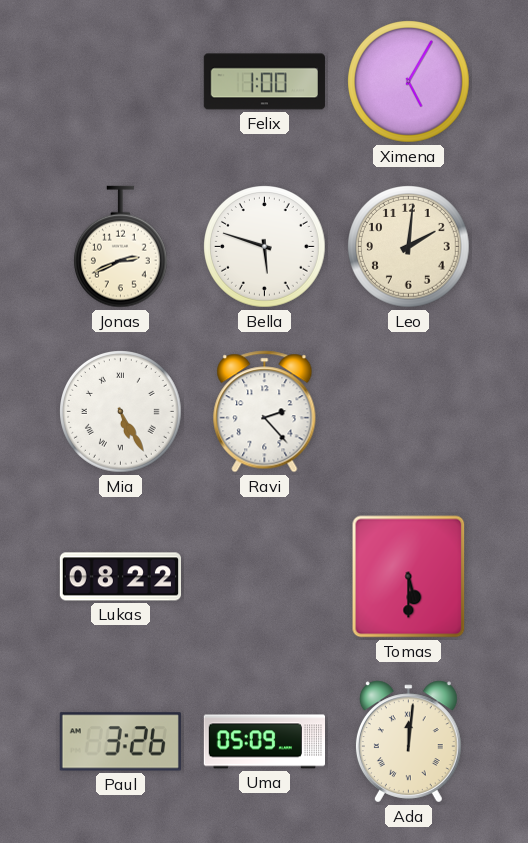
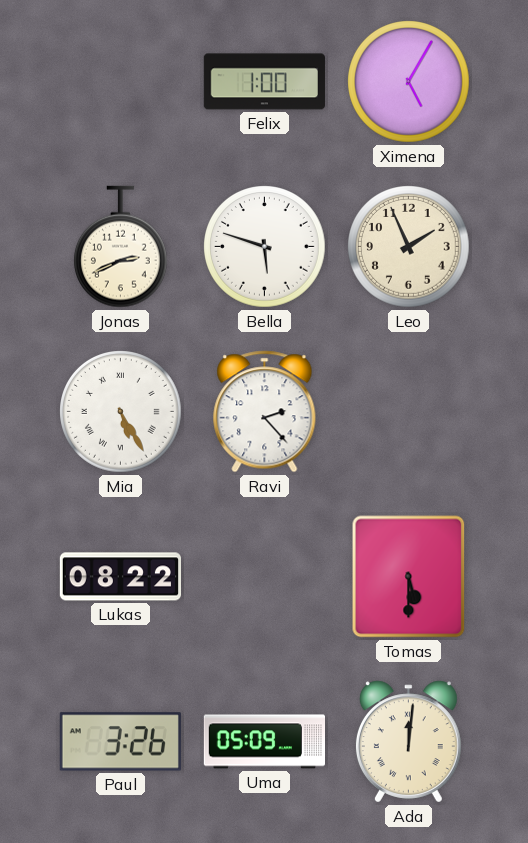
Leo: 2:01 -> 1:56 (409, 247)
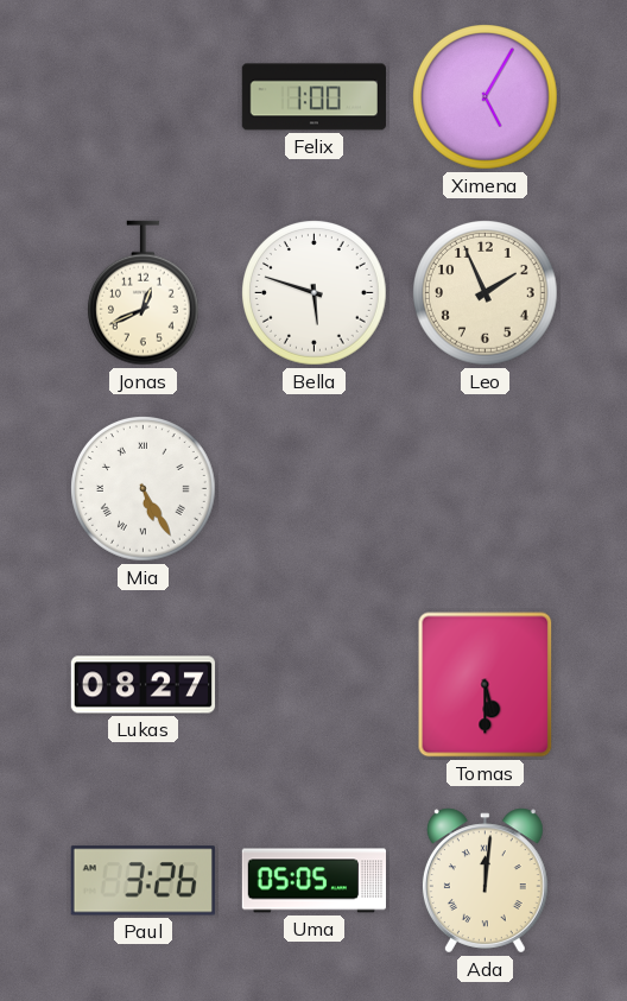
Jonas: 2:41 -> 12:41 (142, 293)
Ravi: 2:23 -> none (265, 412)
Lukas: 08:22 -> 08:27 (142, 685)
Uma: 05:09 -> 05:05 (313, 881)
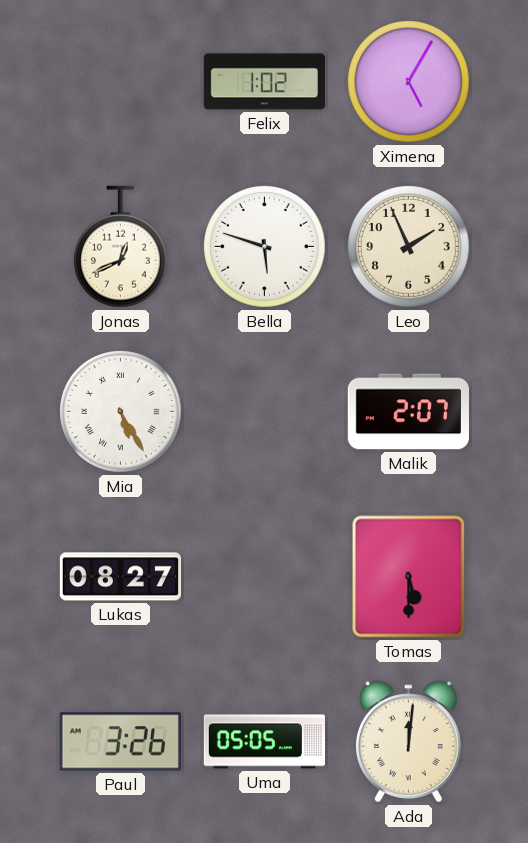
Felix: 1:00 -> 1:02 (264, 82)
Malik: none -> 2:07 (408, 412)
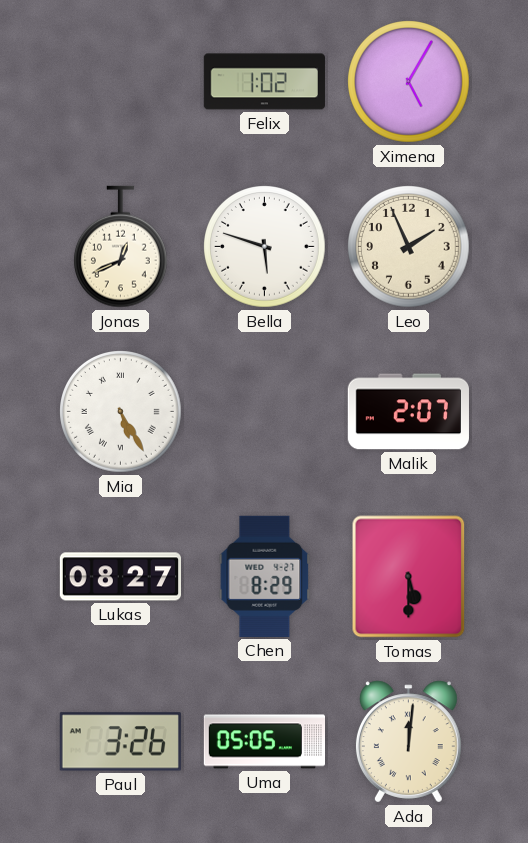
Chen: none -> 8:29 (265, 576)
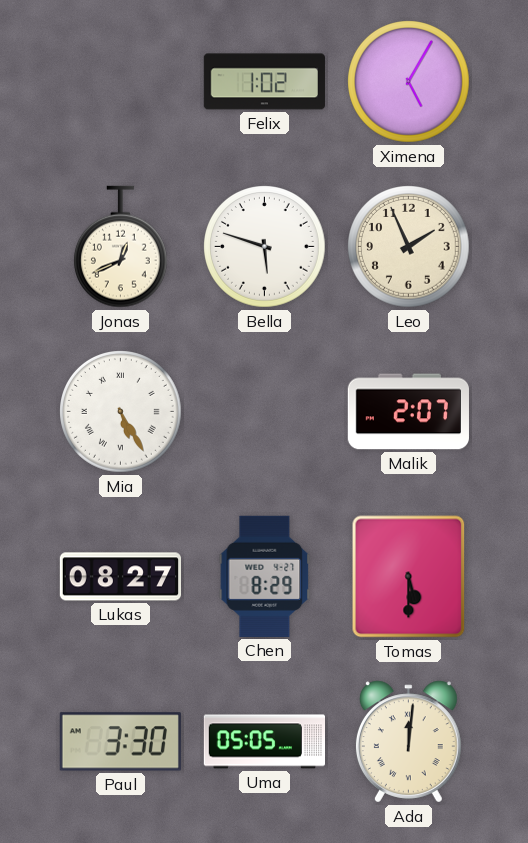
Paul: 3:26 -> 3:30 (120, 742)
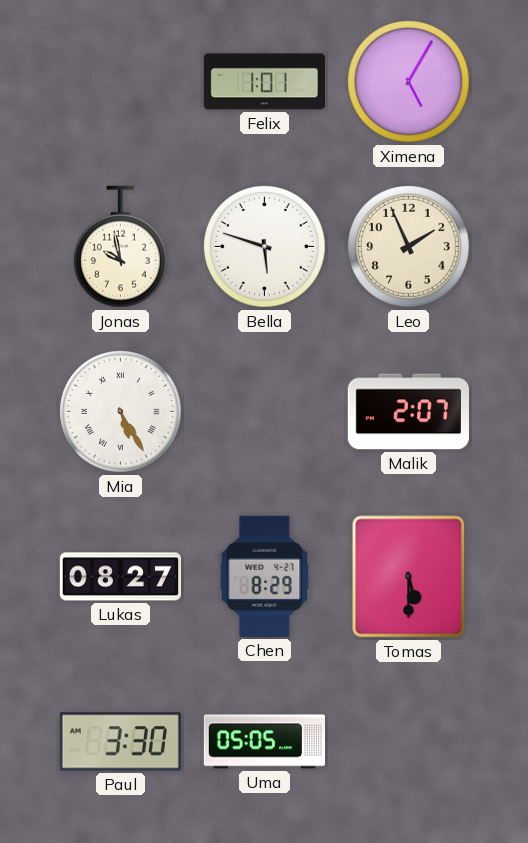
Felix: 1:02 -> 1:01 (264, 82)
Jonas: 12:41 -> 9:58 (120, 247)
Ada: 12:01 -> none (408, 742)
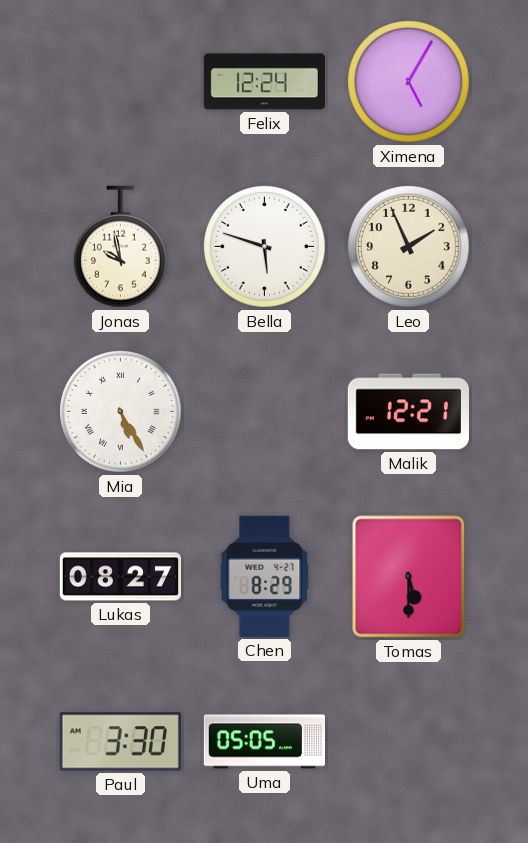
Felix: 1:01 -> 12:24 (264, 82)
Malik: 2:07 -> 12:21 (408, 412)
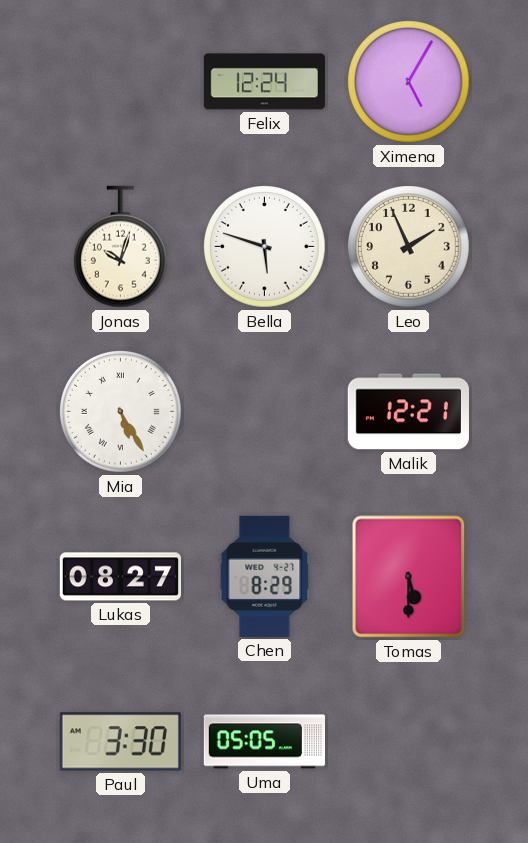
Jonas: 9:58 -> 10:03 (120, 247)
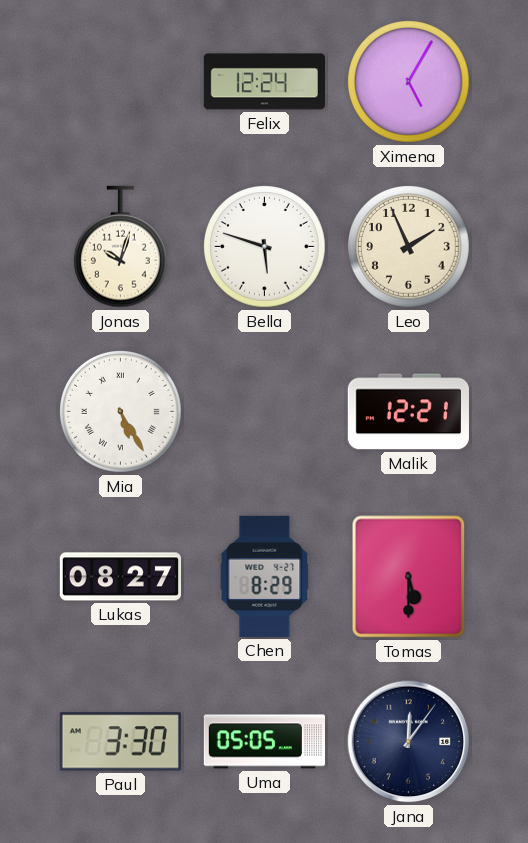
Jana: none -> 12:06 (409, 742)
